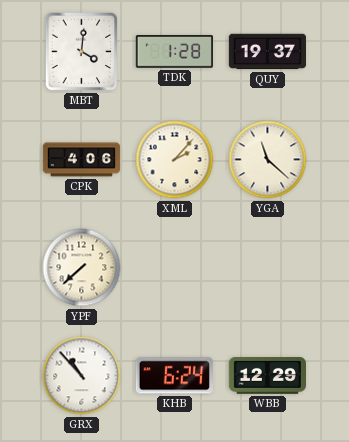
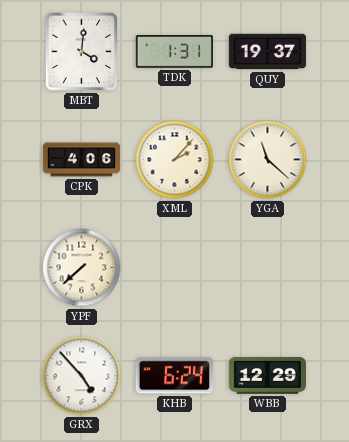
TDK: 1:28 -> 1:31 (174, 52)
GRX: 10:53 -> 4:53 (82, 376)
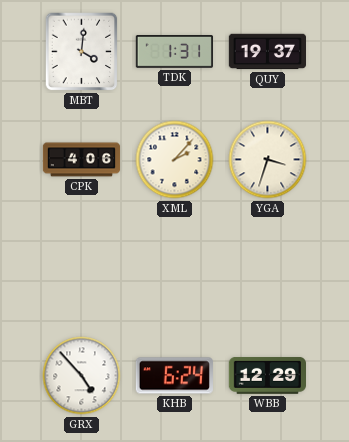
YGA: 11:22 -> 3:33 (268, 160)
YPF: 7:38 -> none (82, 268)
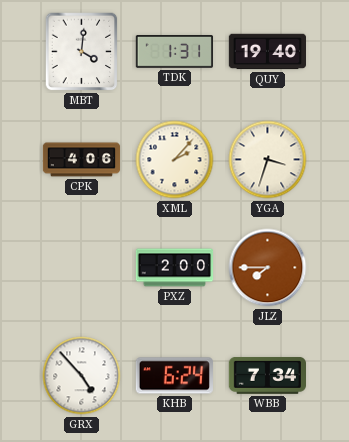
QUY: 19:37 -> 19:40 (267, 52)
PXZ: none -> 2:00 (175, 268)
JLZ: none -> 7:45 (268, 268)
WBB: 12:29 -> 7:34 (267, 376)
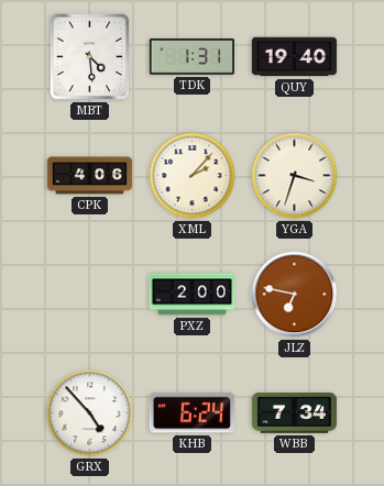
MBT: 4:01 -> 4:29 (90, 57)
JLZ: 7:45 -> 6:47 (295, 295)
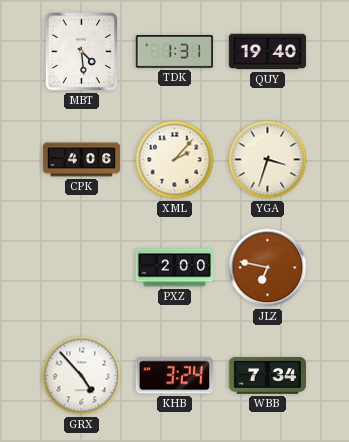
KHB: 6:24 -> 3:24 (174, 376)
